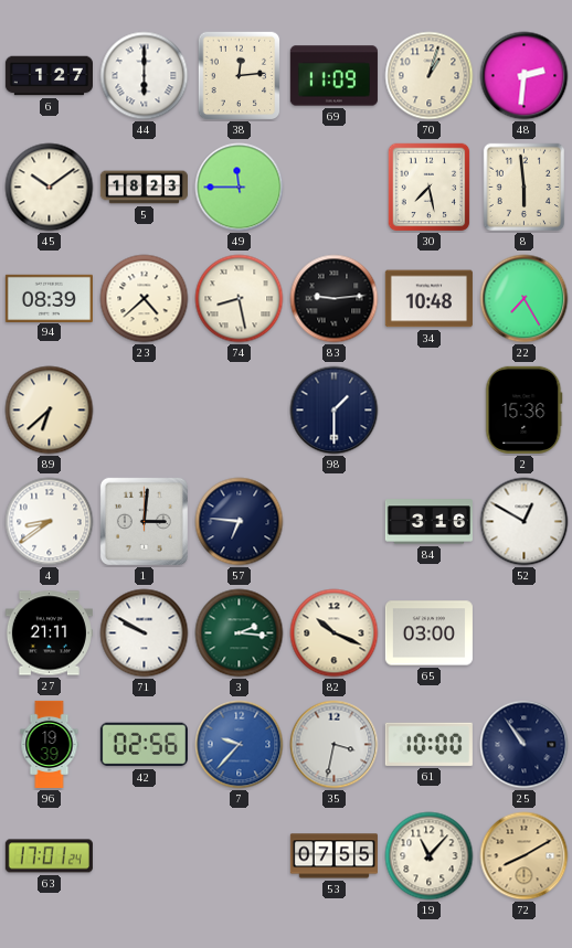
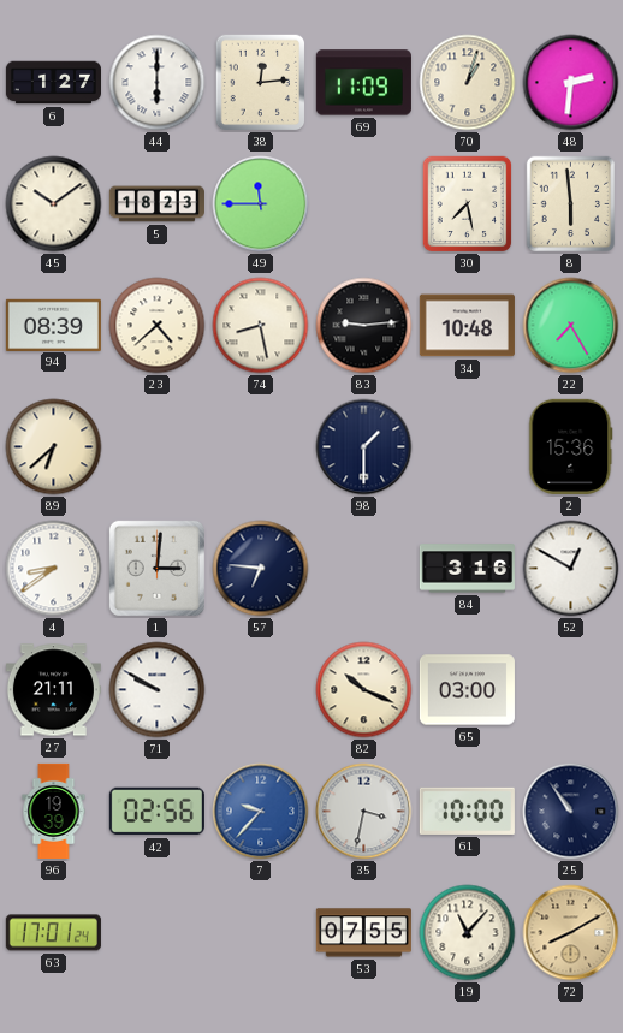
3: 2:16 -> none (240, 633)
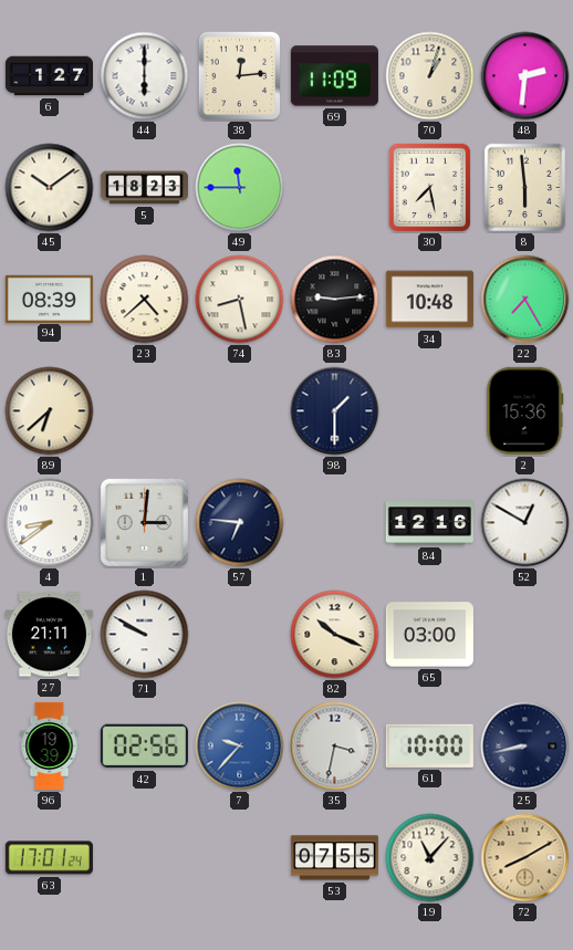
84: 3:16 -> 12:16 (429, 523)
25: 10:54 -> 8:43 (525, 747)
